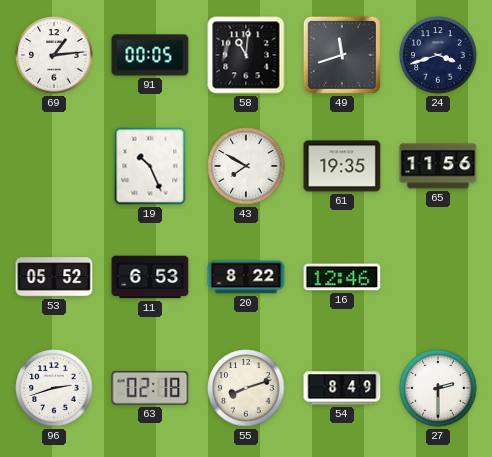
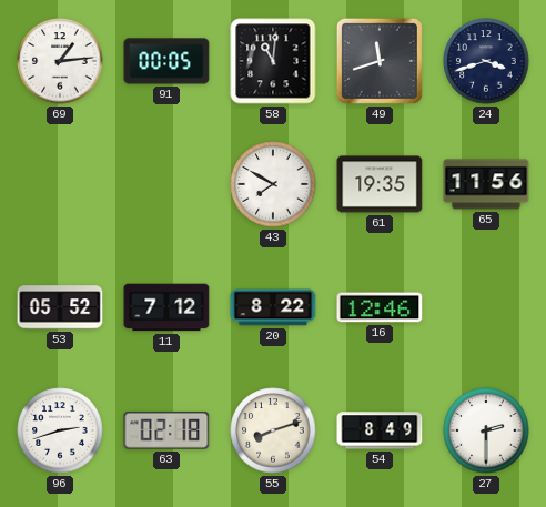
19: 10:26 -> none (150, 166)
11: 6:53 -> 7:12 (166, 307)
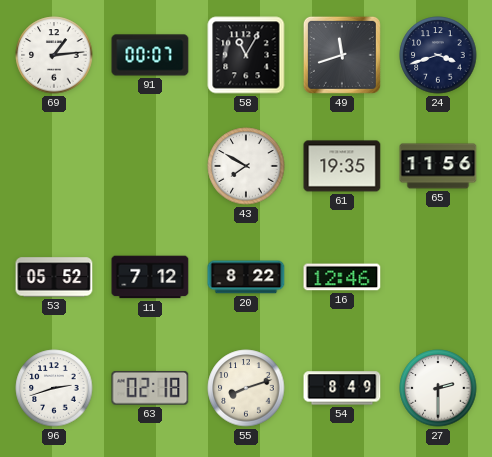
91: 00:05 -> 00:07 (150, 55)
58: 11:01 -> 11:05 (246, 55)
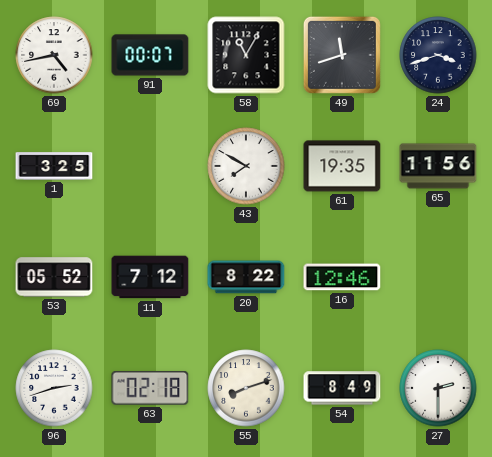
69: 1:14 -> 4:43 (54, 55)
1: none -> 3:25 (54, 166)
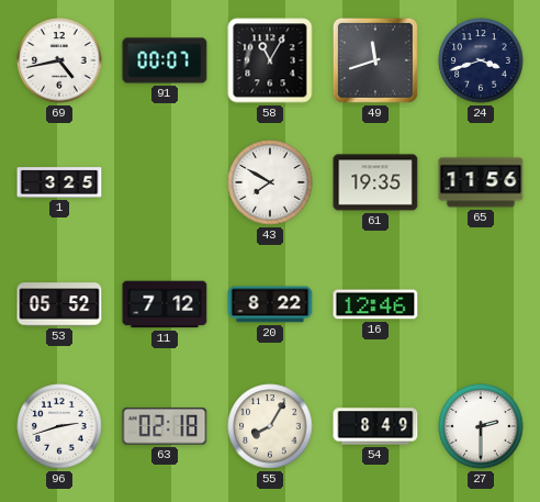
55: 8:12 -> 8:05 (270, 426)
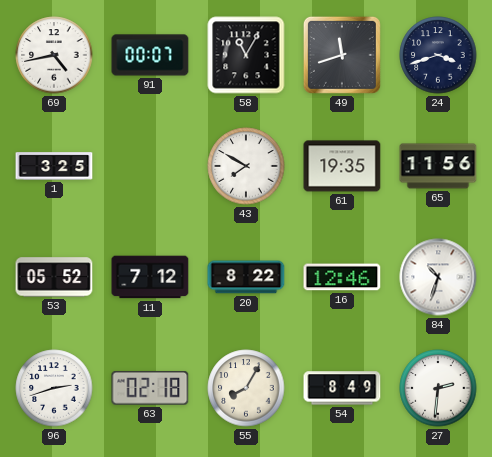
84: none -> 10:33 (438, 277)
27: 2:30 -> 2:31 (438, 388)
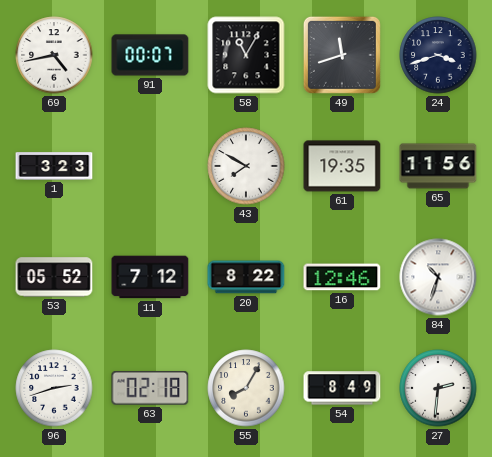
1: 3:25 -> 3:23 (54, 166)
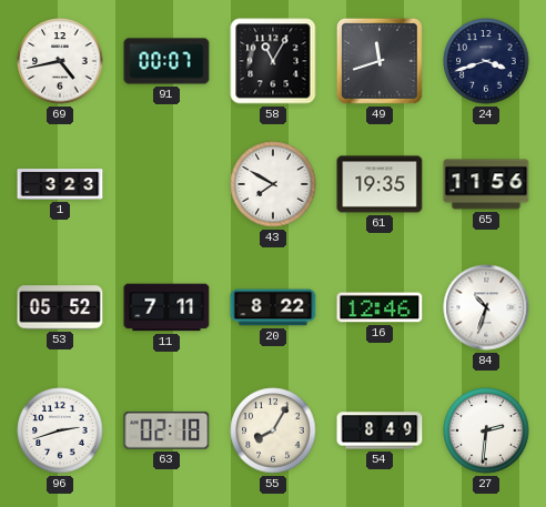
11: 7:12 -> 7:11 (166, 307)
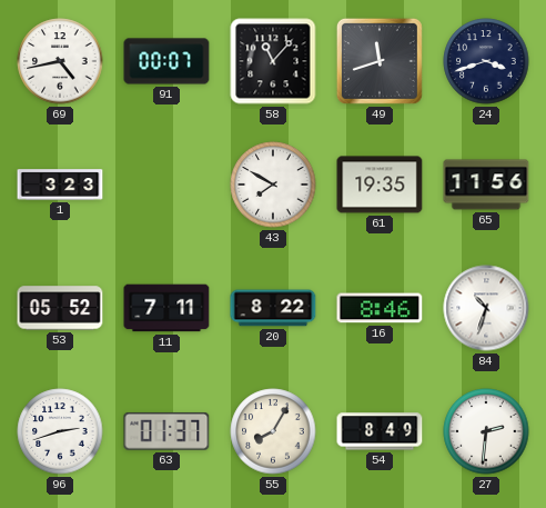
58: 11:05 -> 11:07 (273, 61)
16: 12:46 -> 8:46 (380, 308)
63: 02:18 -> 01:37 (166, 431)
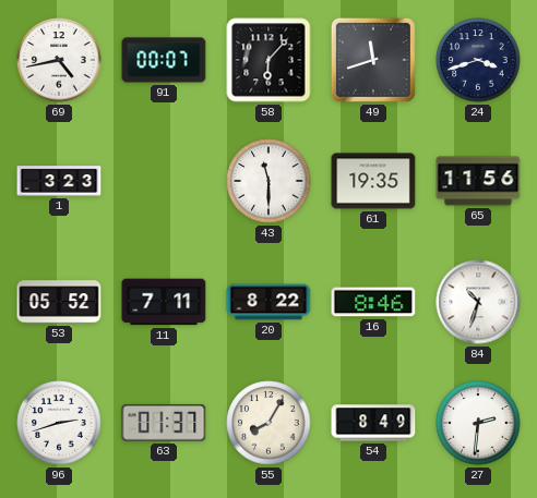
58: 11:07 -> 6:07 (268, 60)
43: 7:50 -> 11:30 (268, 181)
